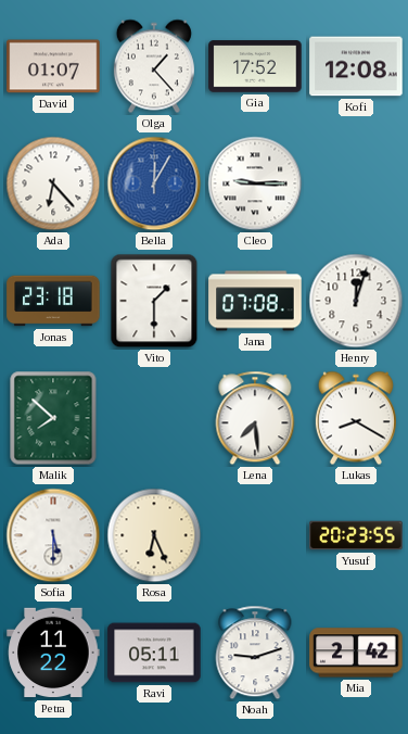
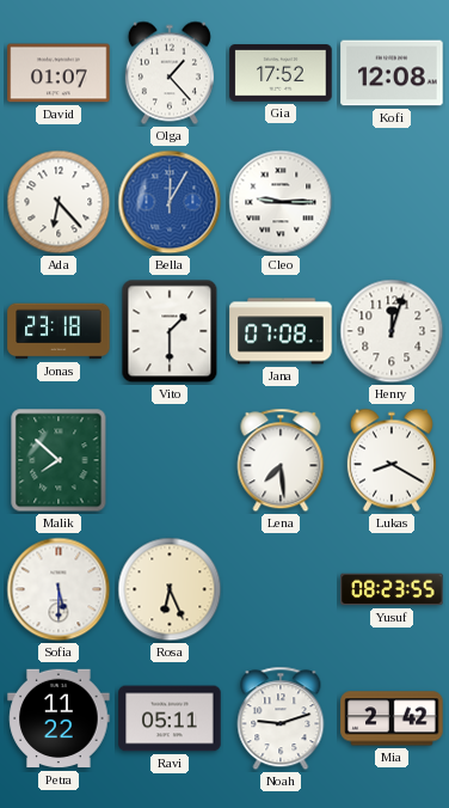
Yusuf: 20:23 -> 08:23 (392, 589)
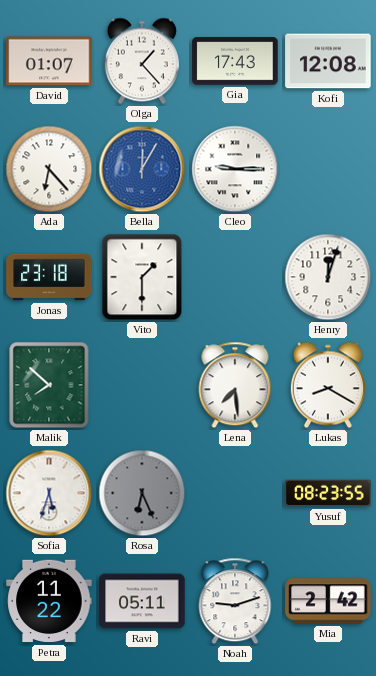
Gia: 17:52 -> 17:43 (235, 61)
Jana: 07:08 -> none (281, 331)
Sofia: 5:30 -> 5:33 (49, 493)
Rosa dial: cream -> grey (142, 493)
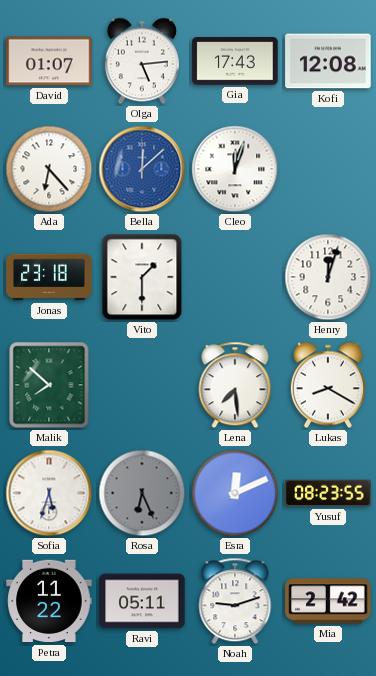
Olga: 1:23 -> 5:14 (142, 61)
Bella: 12:05 -> 12:08 (142, 169)
Cleo: 9:15 -> 12:03 (235, 169)
Esra: none -> 12:11 (235, 493)
